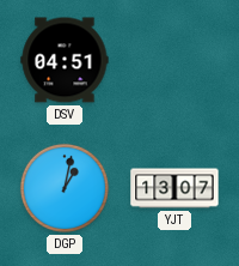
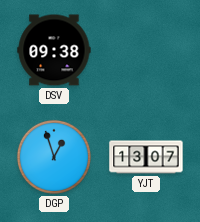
DSV: 04:51 -> 09:38 (54, 50)
DGP: 1:02 -> 12:57 (54, 157)
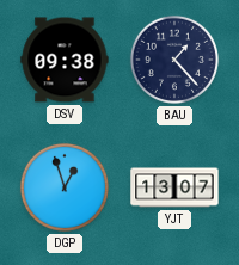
BAU: none -> 1:23 (174, 60)
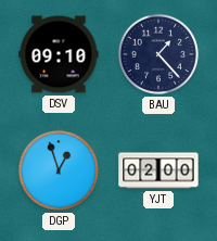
DSV: 09:38 -> 09:10 (59, 54)
YJT: 13:07 -> 02:00 (158, 170)
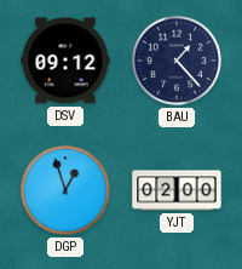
DSV: 09:10 -> 09:12 (65, 61)
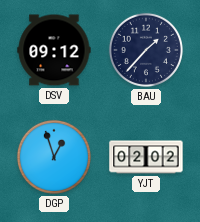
BAU: 1:23 -> 1:37 (146, 50)
YJT: 02:00 -> 02:02 (146, 157)
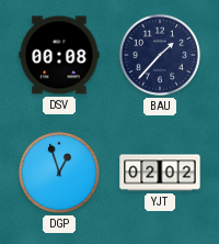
DSV: 09:12 -> 00:08 (59, 55)
